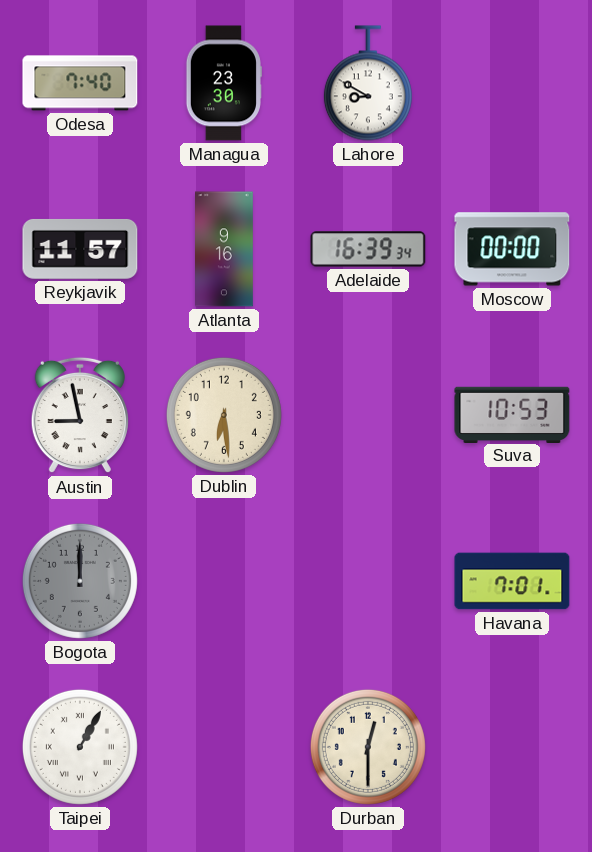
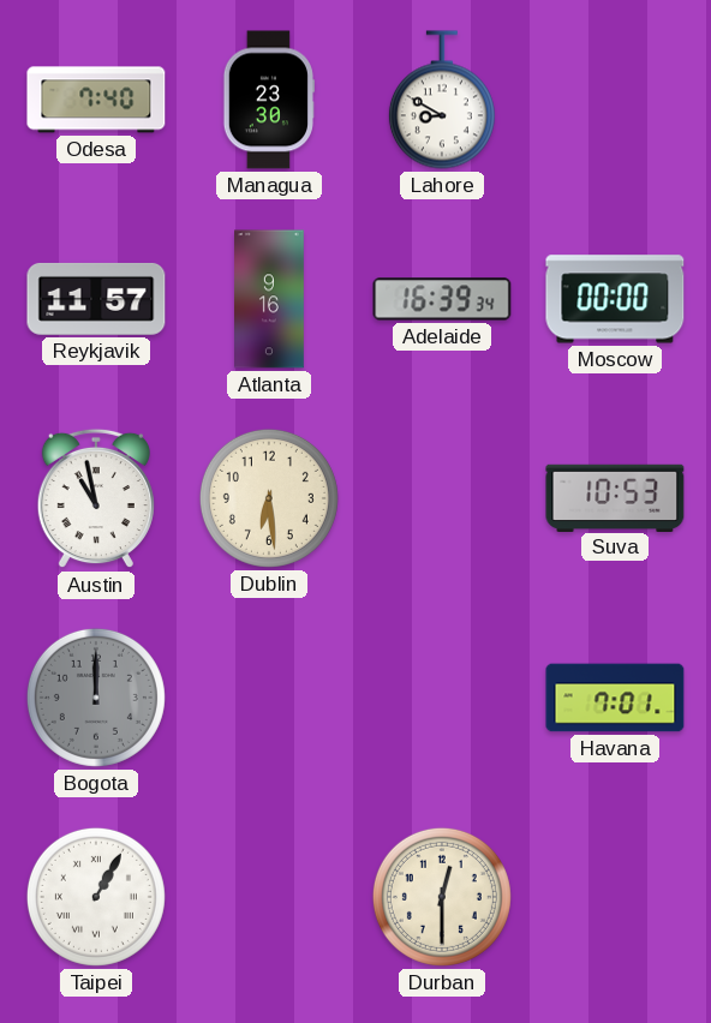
Austin: 8:58 -> 10:58 (96, 498)
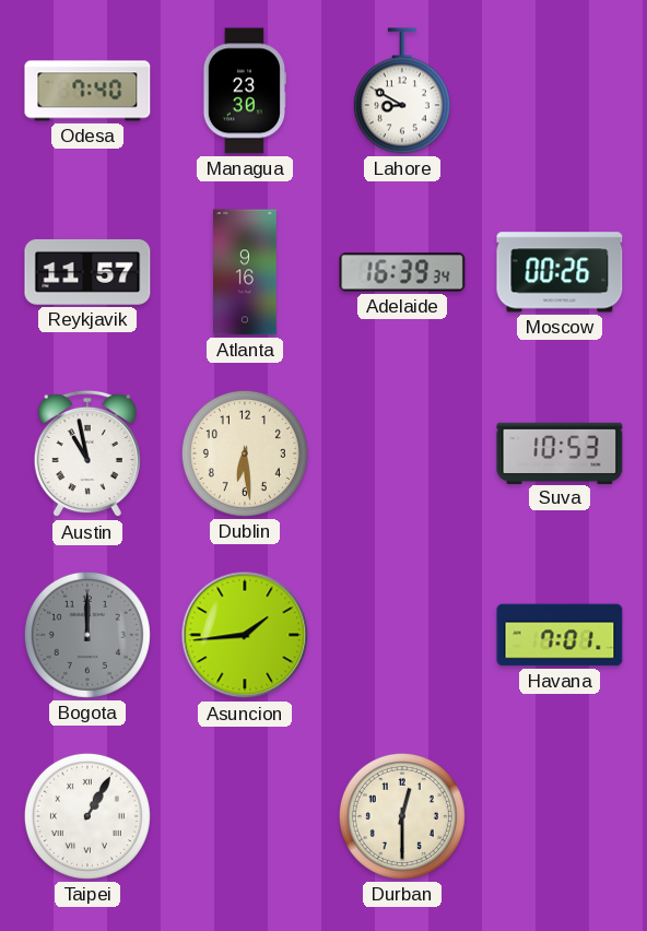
Moscow: 00:00 -> 00:26 (560, 272)
Asuncion: none -> 1:44 (245, 635)
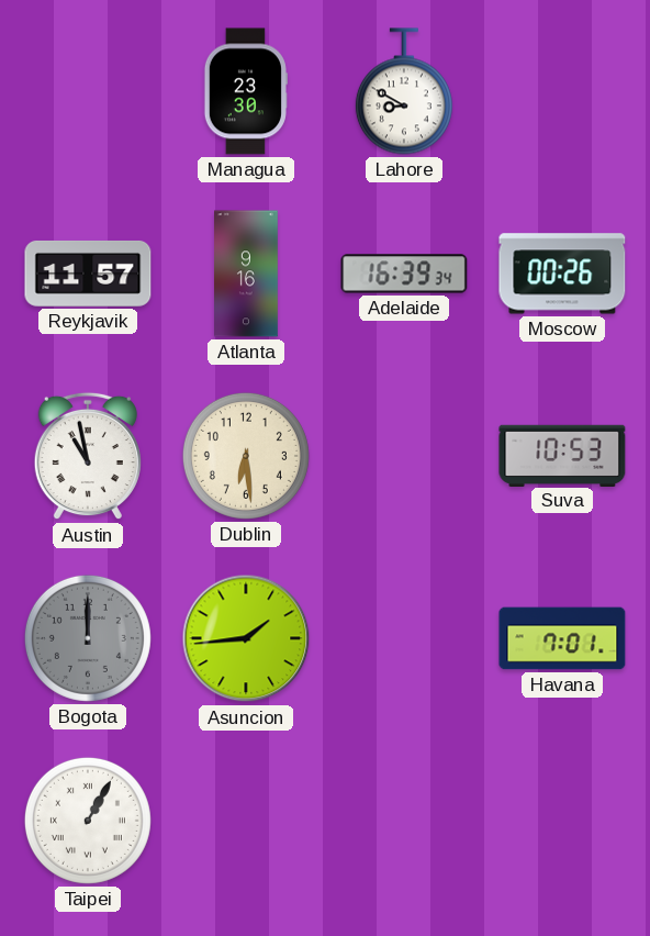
Odesa: 7:40 -> none (87, 91)
Durban: 12:30 -> none (402, 816)
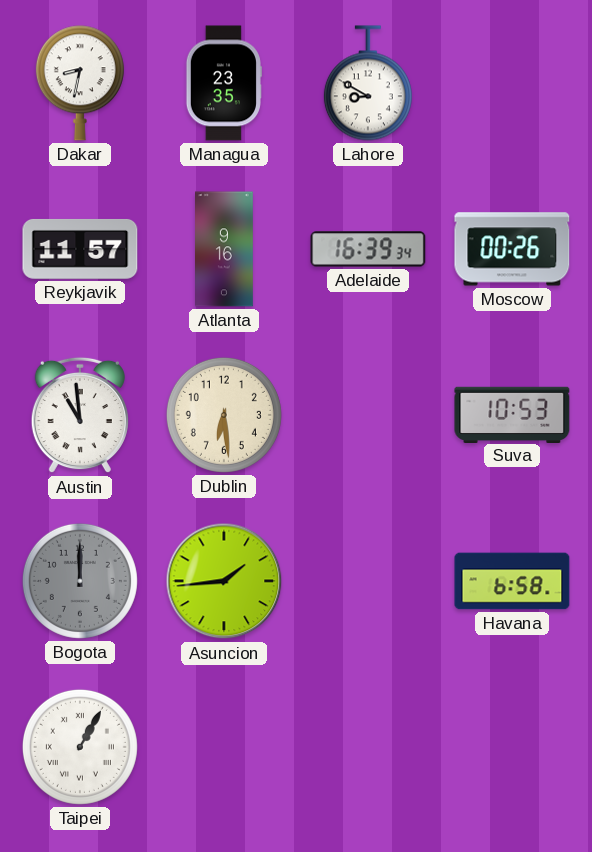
Dakar: none -> 8:32 (80, 83)
Managua: 23:30 -> 23:35 (224, 83)
Austin: 10:58 -> 10:59 (80, 415)
Havana: 7:01 -> 6:58 (512, 581)
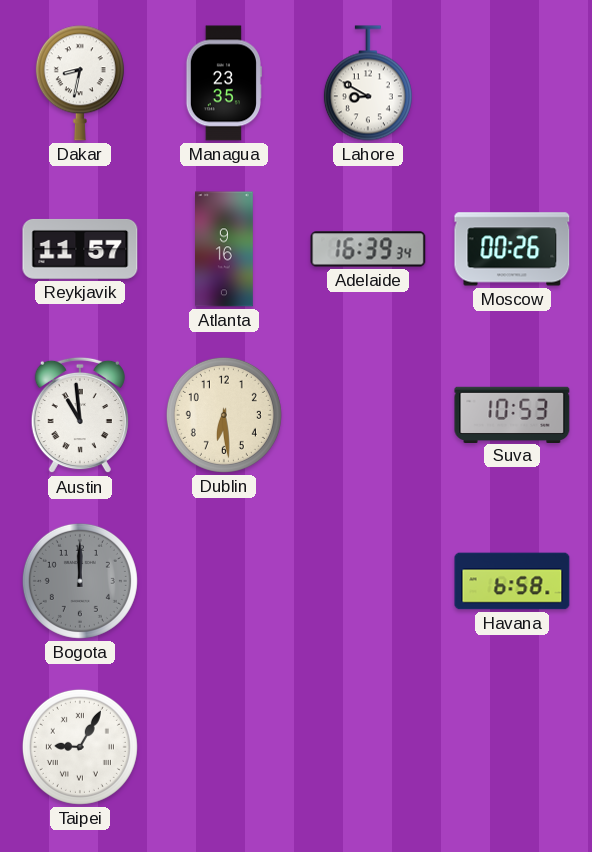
Asuncion: 1:44 -> none (224, 581)
Taipei: 1:05 -> 9:05 (80, 747)
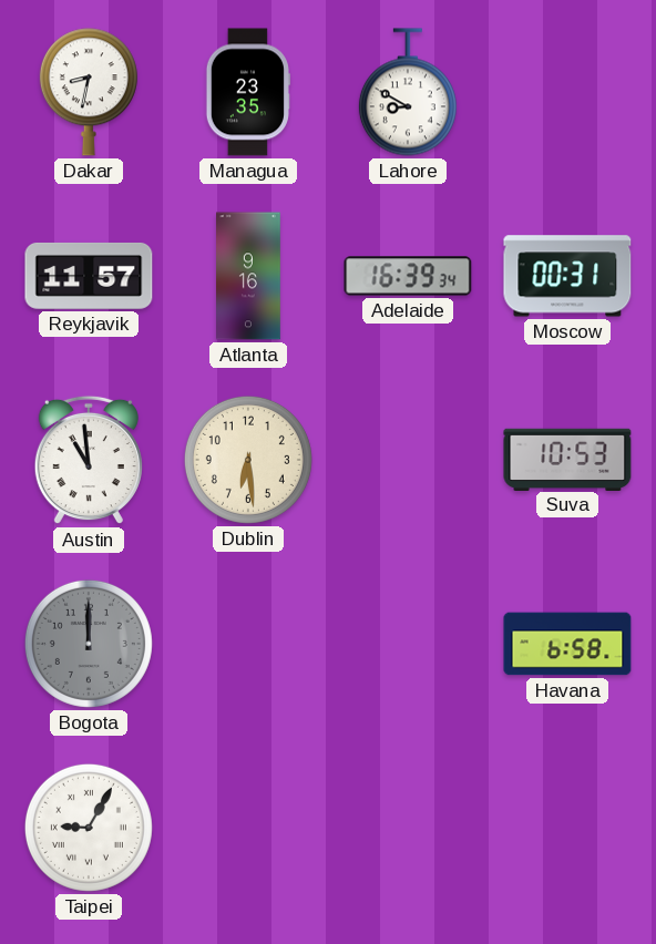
Moscow: 00:26 -> 00:31 (567, 276)
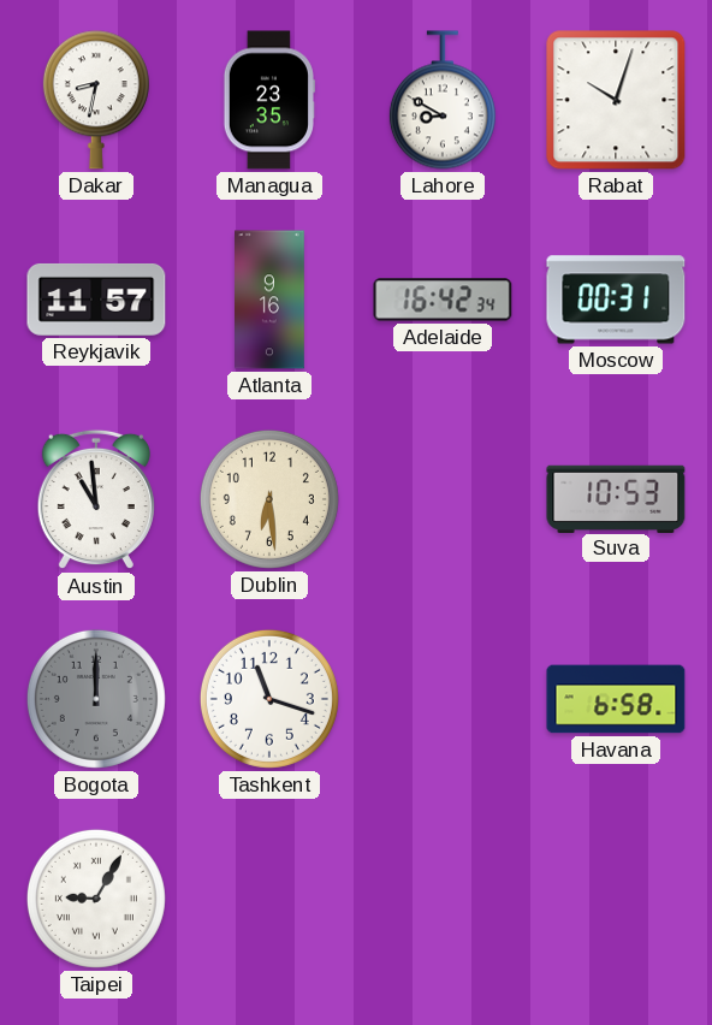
Rabat: none -> 10:03 (616, 100)
Adelaide: 16:39 -> 16:42 (443, 300)
Tashkent: none -> 11:18 (269, 699)
